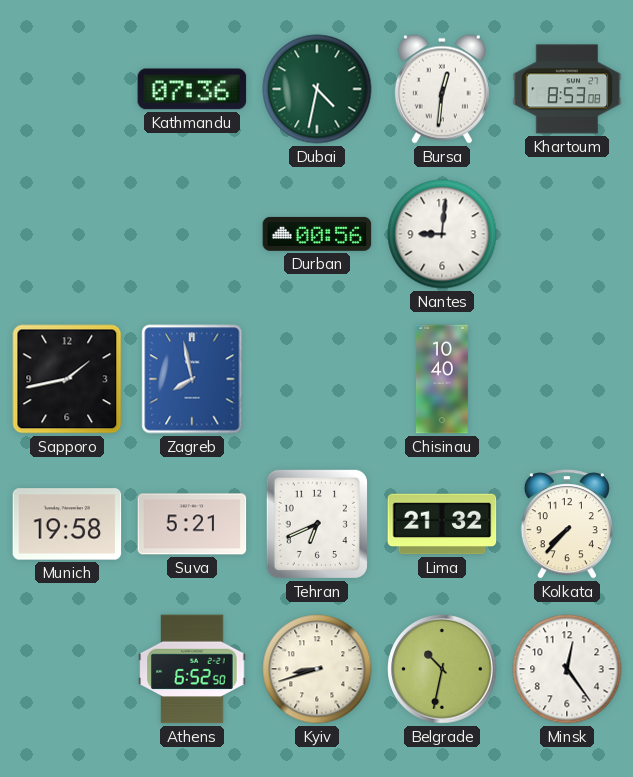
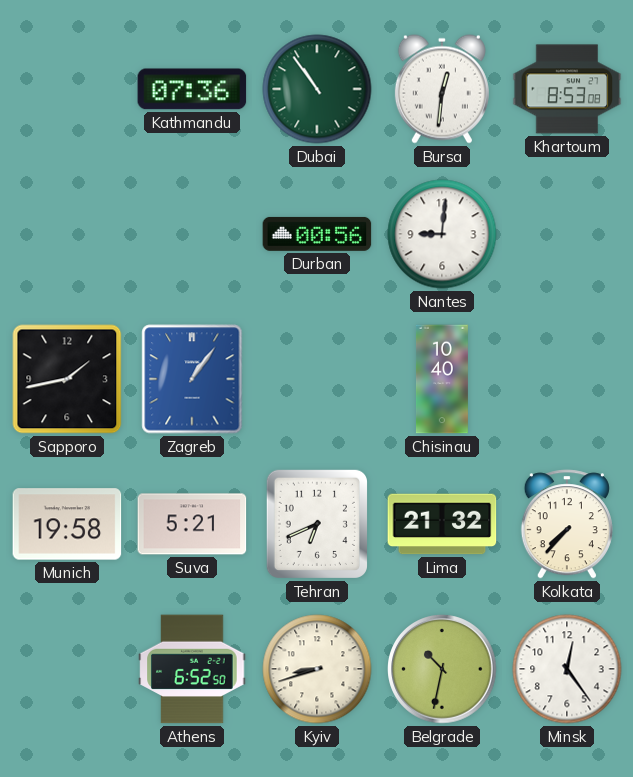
Dubai: 4:32 -> 10:54 (317, 89)
Zagreb: 7:58 -> 1:06 (192, 379)
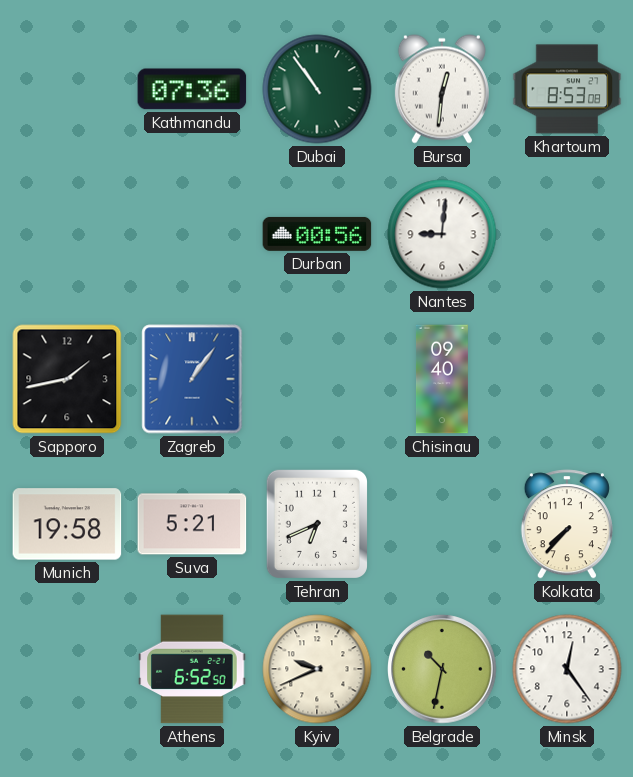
Chisinau: 10:40 -> 09:40 (442, 379)
Lima: 21:32 -> none (442, 524)
Kyiv: 8:42 -> 9:41 (317, 669)
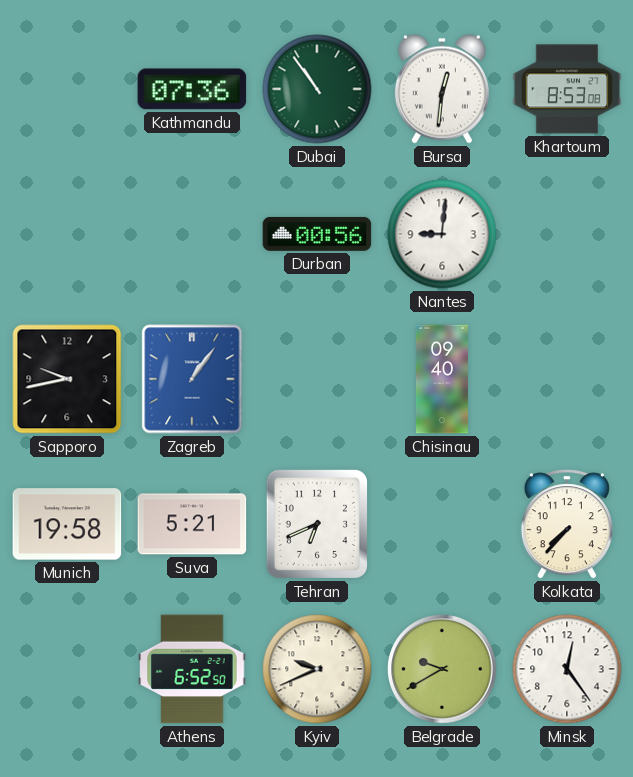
Sapporo: 1:43 -> 9:43 (67, 379)
Belgrade: 10:32 -> 9:40 (442, 669)
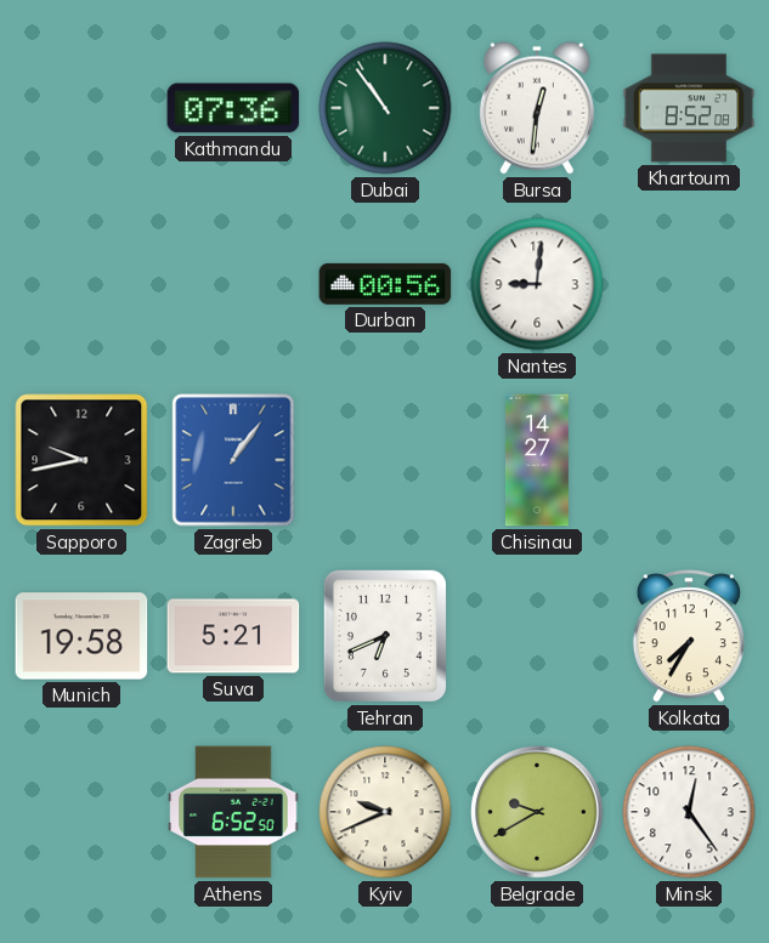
Khartoum: 8:53 -> 8:52 (689, 108)
Chisinau: 09:40 -> 14:27 (537, 460)
Kolkata: 7:37 -> 7:35 (689, 636)
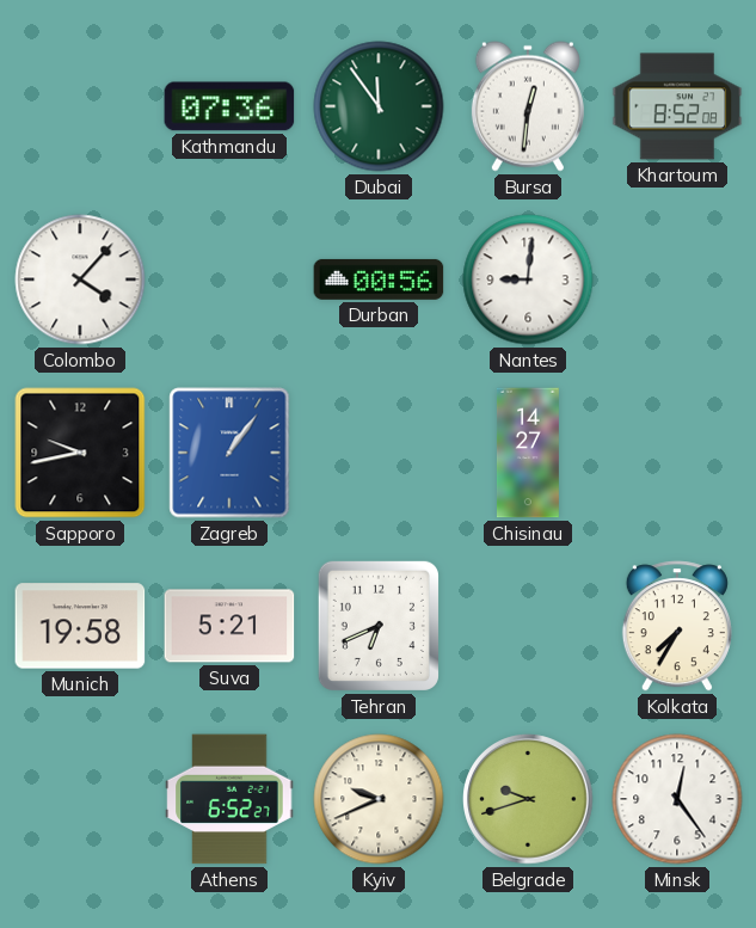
Dubai: 10:54 -> 11:54 (379, 106)
Colombo: none -> 4:07 (80, 279)
Athens: 6:52:50 -> 6:52:27 (229, 799)
Belgrade: 9:40 -> 9:42 (528, 799)
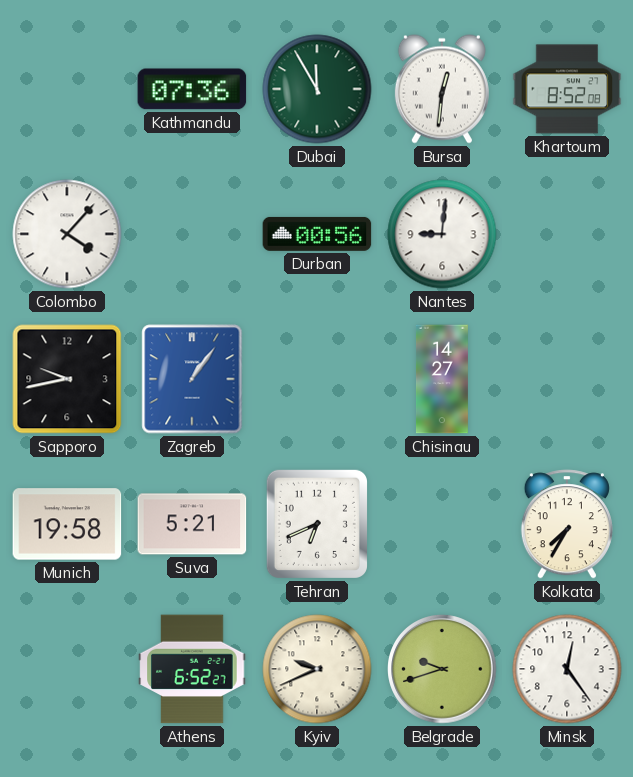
Dubai: 11:54 -> 11:55 (317, 89)
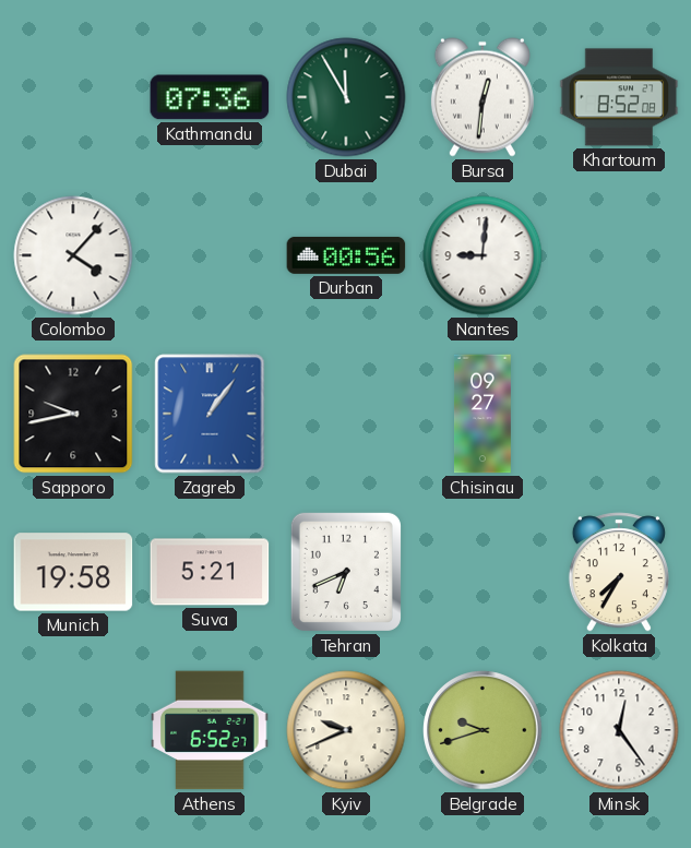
Chisinau: 14:27 -> 09:27 (482, 414)
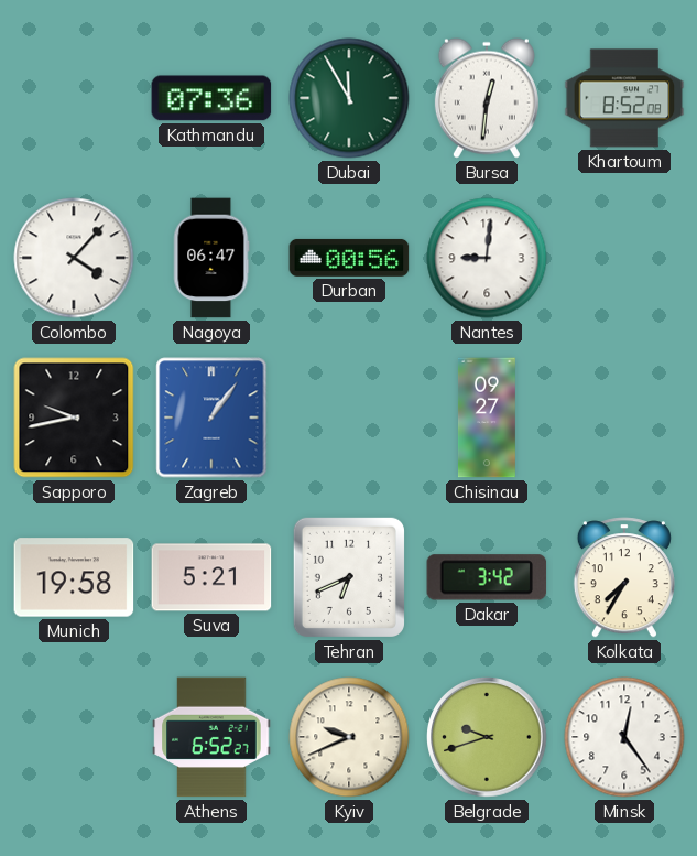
Nagoya: none -> 06:47 (211, 258)
Dakar: none -> 3:42 (487, 577)
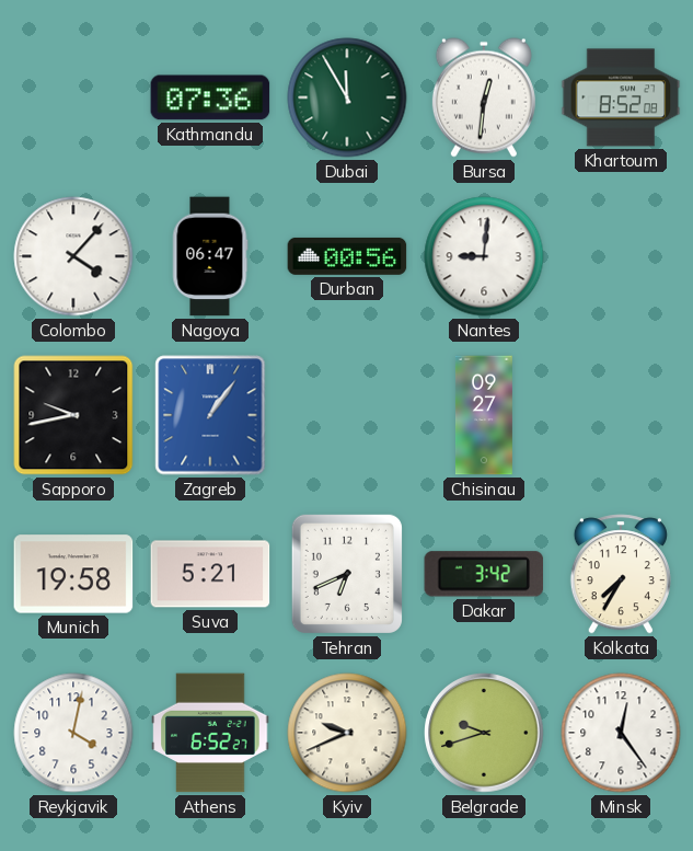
Reykjavik: none -> 4:02 (73, 733)
